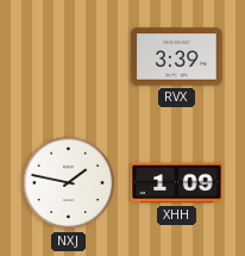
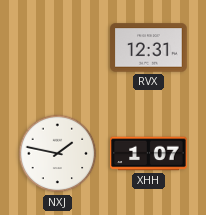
RVX: 3:39 -> 12:31 (149, 48)
XHH: 1:09 -> 1:07 (149, 154)
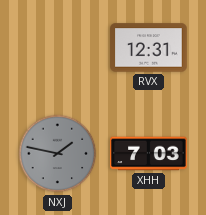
NXJ dial: white -> grey (58, 154)
XHH: 1:07 -> 7:03 (149, 154)
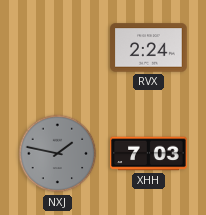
RVX: 12:31 -> 2:24 (149, 48)
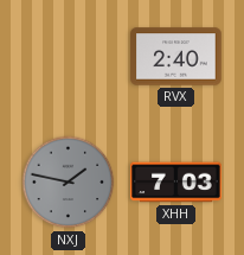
RVX: 2:24 -> 2:40 (176, 57)
